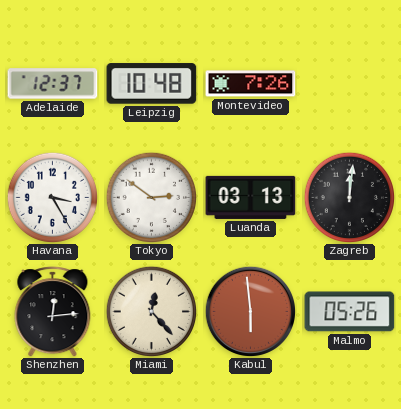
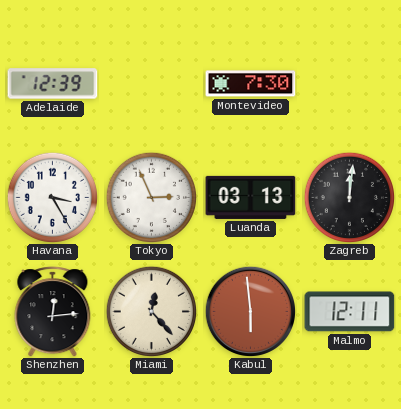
Adelaide: 12:37 -> 12:39 (53, 84)
Leipzig: 10:48 -> none (152, 84)
Montevideo: 7:26 -> 7:30 (251, 84)
Tokyo: 2:51 -> 2:56 (151, 197)
Malmo: 05:26 -> 12:11 (350, 312)
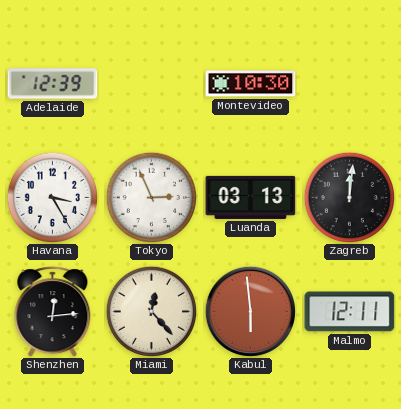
Montevideo: 7:30 -> 10:30 (251, 84)
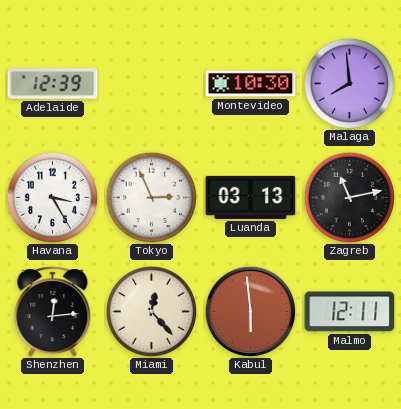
Malaga: none -> 7:59 (349, 83)
Zagreb: 12:01 -> 11:13 (349, 197)
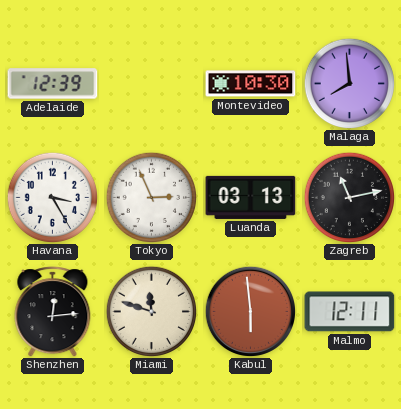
Miami: 12:23 -> 11:48 (151, 311)
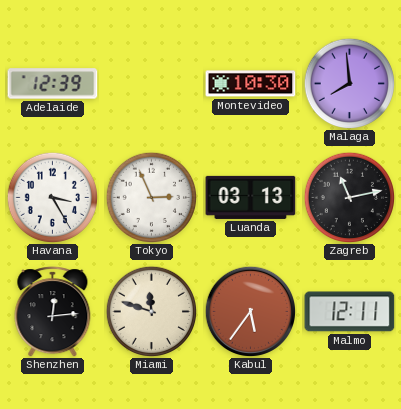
Kabul: 5:59 -> 5:36 (250, 311)
